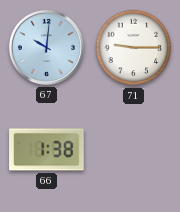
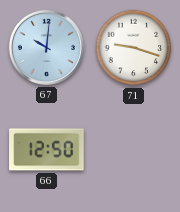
71: 9:15 -> 9:18 (134, 48)
66: 1:38 -> 12:50 (47, 150)
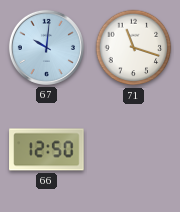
71: 9:18 -> 11:18 (134, 48)
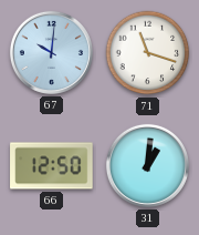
31: none -> 1:01 (147, 165)
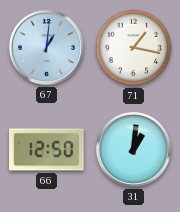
67: 10:01 -> 1:01 (46, 47)
71: 11:18 -> 1:17 (134, 48)
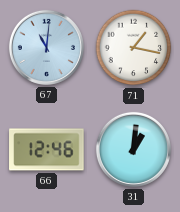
67: 1:01 -> 11:01 (46, 47)
66: 12:50 -> 12:46 (47, 150)
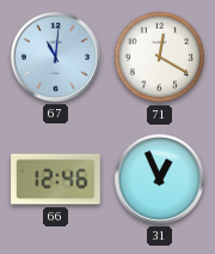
71: 1:17 -> 12:20 (160, 58)
31: 1:01 -> 12:56 (159, 179)
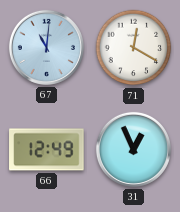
66: 12:46 -> 12:49 (47, 150)
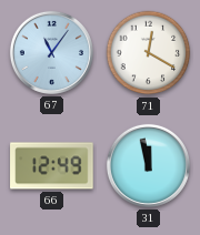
67: 11:01 -> 11:06 (51, 52)
31: 12:56 -> 11:58 (148, 165)
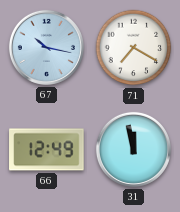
67: 11:06 -> 10:17 (46, 47)
71: 12:20 -> 7:20 (134, 48)
